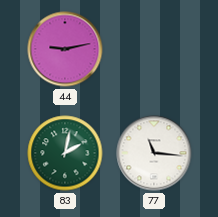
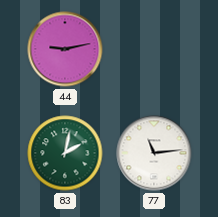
77: 11:16 -> 11:14 (154, 153)
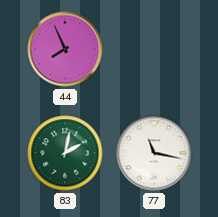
44: 9:13 -> 7:56 (65, 49)
77: 11:14 -> 11:17 (154, 153)
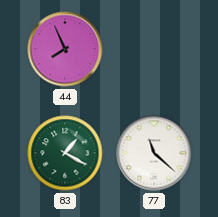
83: 2:02 -> 1:20 (65, 153)
77: 11:17 -> 11:22 (154, 153)
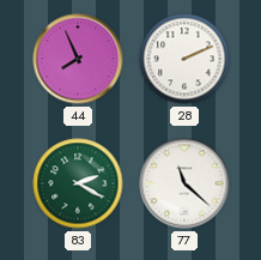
28: none -> 2:11 (184, 59)
83: 1:20 -> 2:20 (78, 183)
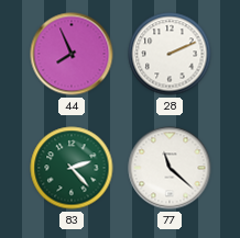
83: 2:20 -> 2:23 (72, 168)
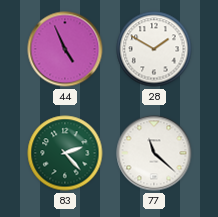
44: 7:56 -> 4:56 (65, 49)
28: 2:11 -> 1:50 (154, 49)
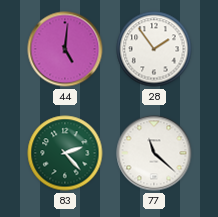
44: 4:56 -> 5:01 (65, 49)
28: 1:50 -> 1:54 (154, 49)
